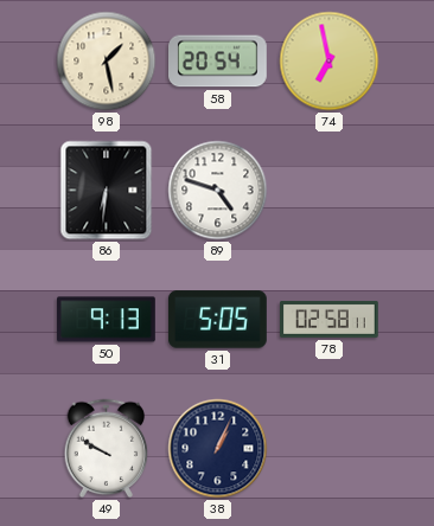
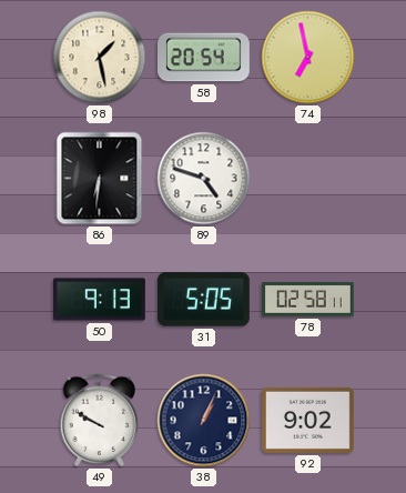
92: none -> 9:02 (308, 420)
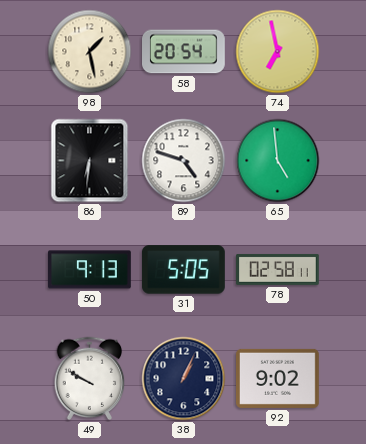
65: none -> 4:59 (278, 161)
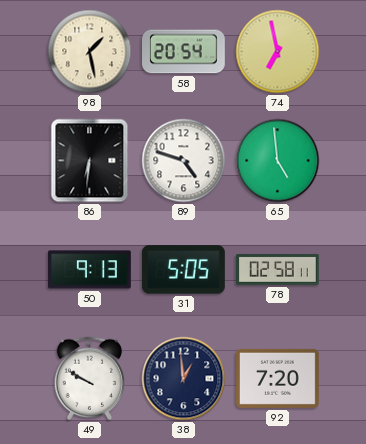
38: 1:04 -> 12:59 (184, 379)
92: 9:02 -> 7:20 (278, 378)
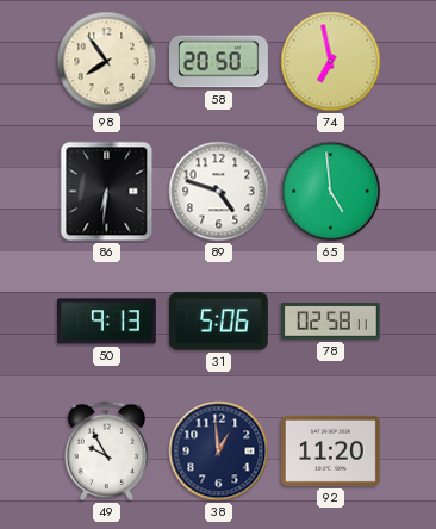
98: 1:28 -> 7:54 (107, 62)
58: 20:54 -> 20:50 (219, 62)
31: 5:05 -> 5:06 (219, 322)
49: 9:50 -> 9:55 (107, 452)
92: 7:20 -> 11:20 (331, 450)
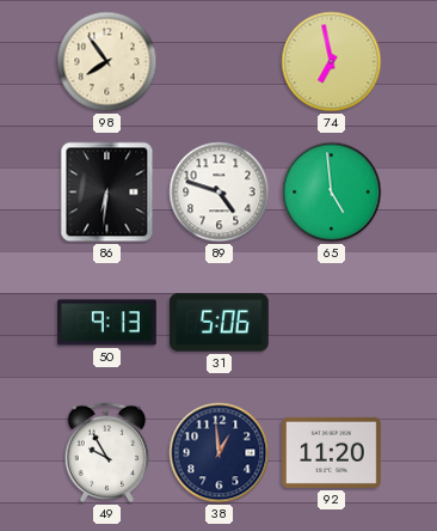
58: 20:50 -> none (219, 62)
78: 02:58 -> none (331, 320)
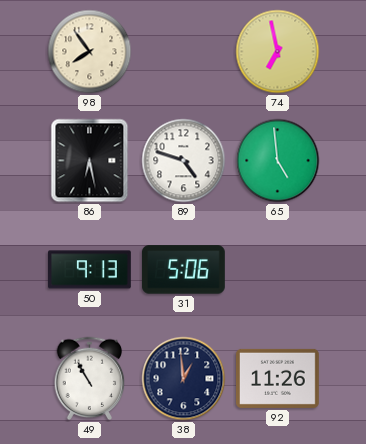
86: 6:31 -> 6:28 (90, 161)
49: 9:55 -> 10:55 (90, 379)
92: 11:20 -> 11:26 (278, 378)
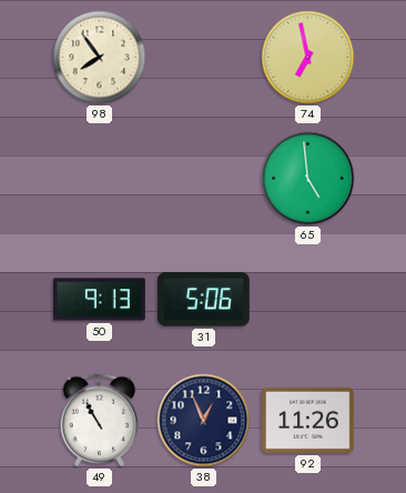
86: 6:28 -> none (90, 161)
89: 4:48 -> none (184, 161)
38: 12:59 -> 12:56 (204, 421)
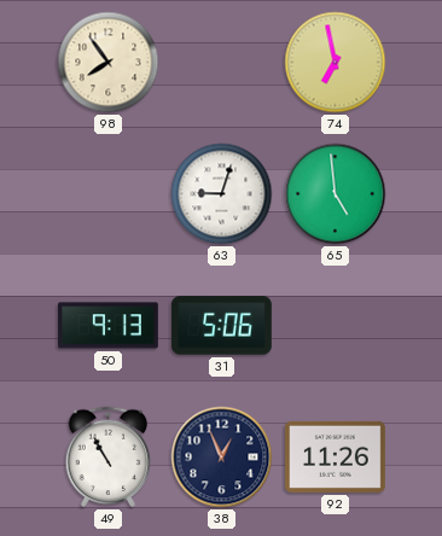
63: none -> 9:03 (222, 194)
